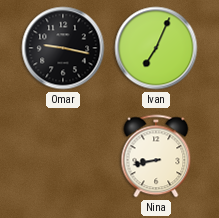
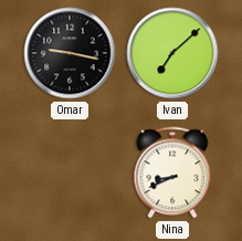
Ivan: 7:04 -> 7:08 (172, 53)
Nina: 8:43 -> 8:41 (172, 172)
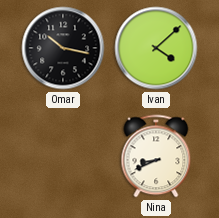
Omar: 9:17 -> 10:17 (63, 48)
Ivan: 7:08 -> 4:08 (156, 48)
